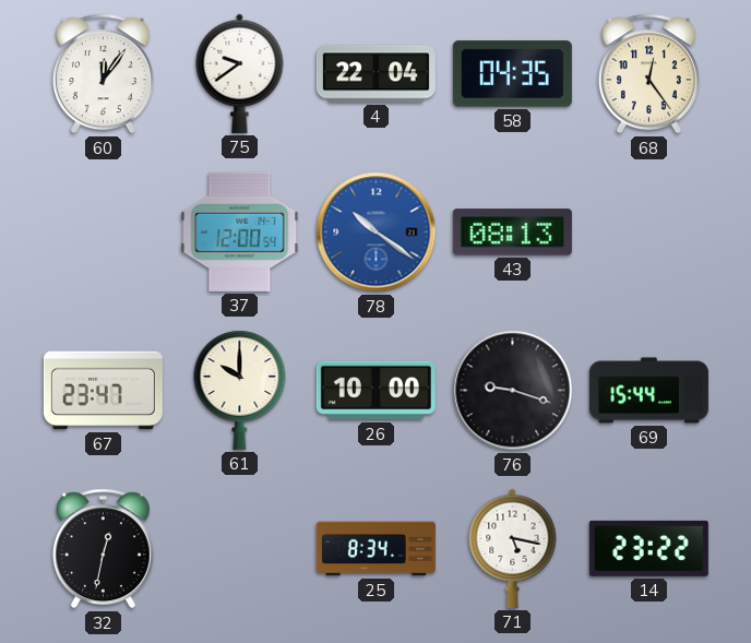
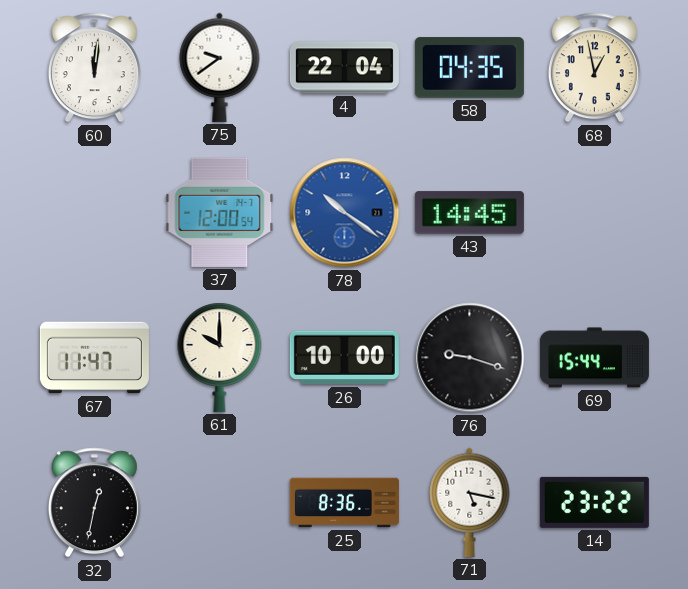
60: 12:06 -> 12:01 (94, 68)
68: 12:24 -> 12:58 (594, 68)
43: 08:13 -> 14:45 (469, 213)
67: 23:47 -> 11:47 (94, 358)
25: 8:34 -> 8:36 (344, 503)
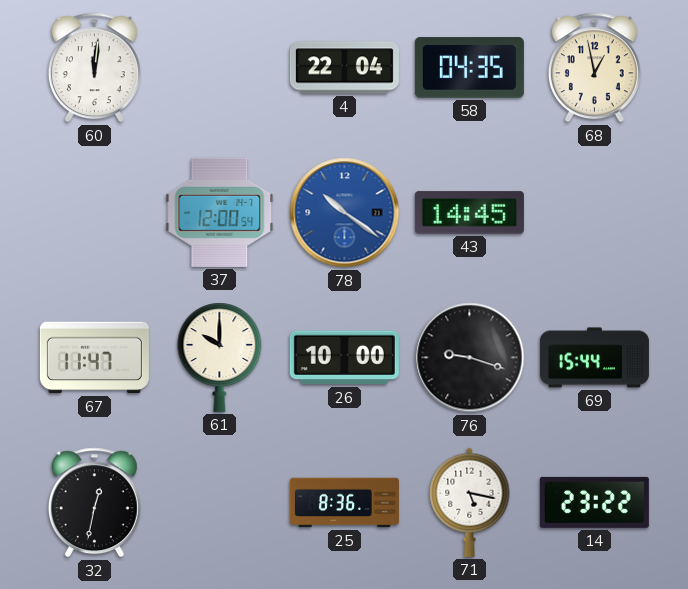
75: 9:39 -> none (220, 67)
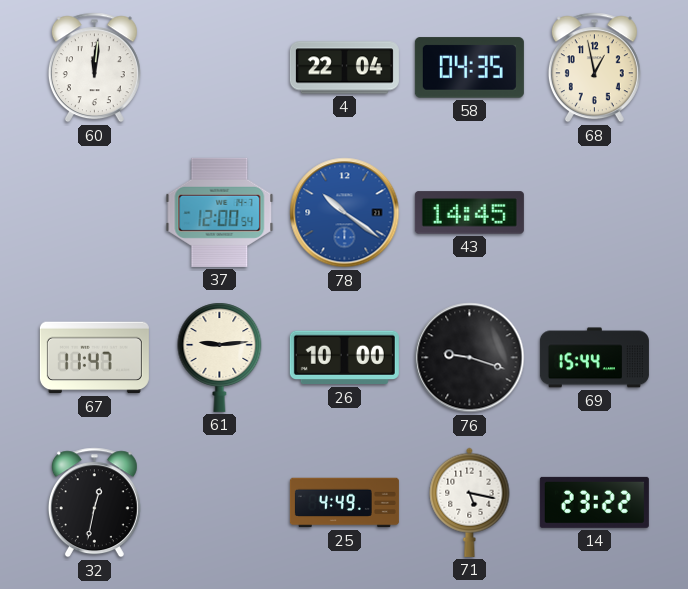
61: 10:00 -> 9:14 (220, 357)
25: 8:36 -> 4:49 (344, 503)
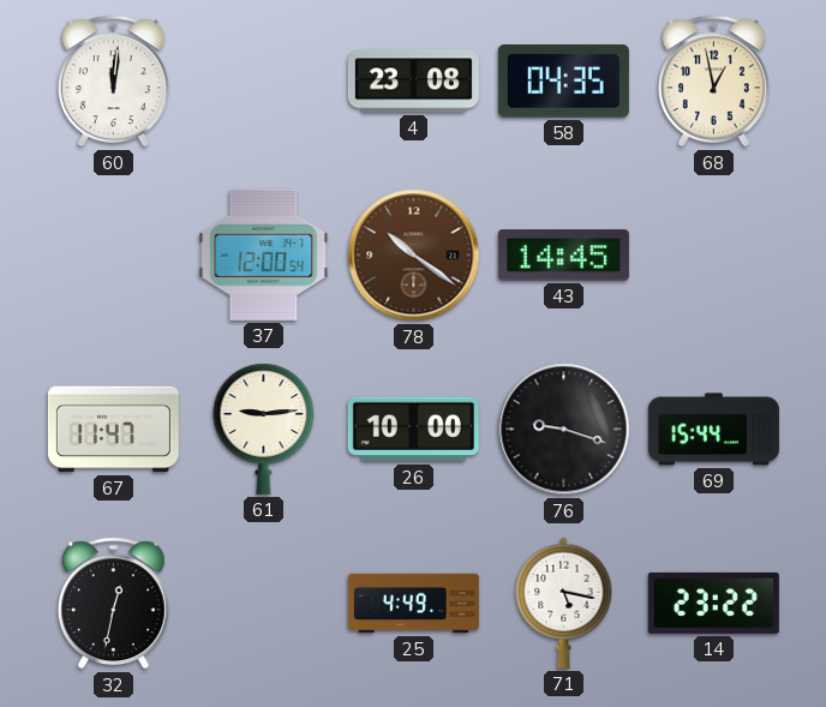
4: 22:04 -> 23:08 (413, 82)
78 dial: blue -> brown (414, 256)
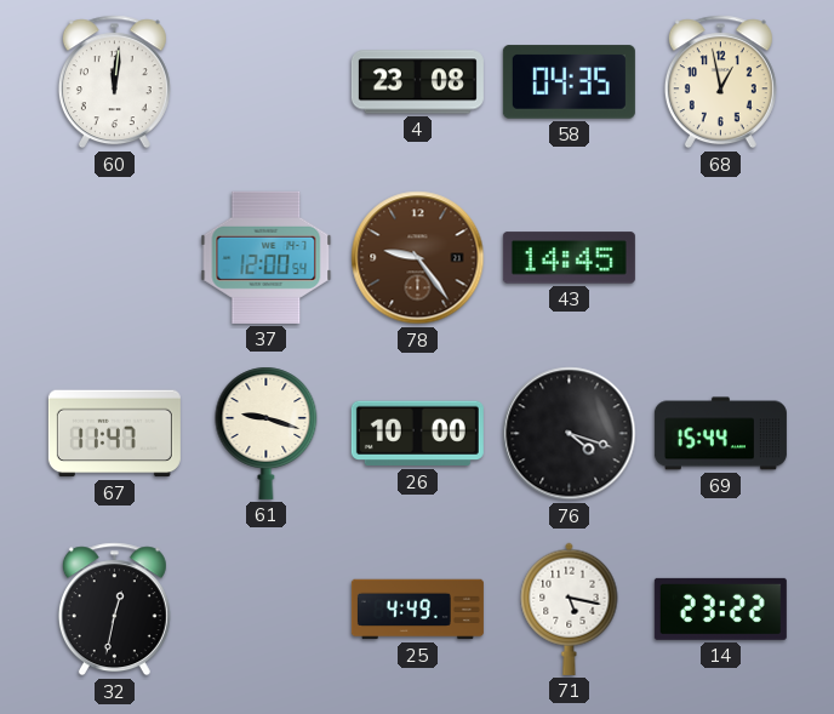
78: 10:21 -> 9:24 (418, 258)
61: 9:14 -> 9:18 (267, 433)
76: 9:18 -> 4:18 (570, 434)
